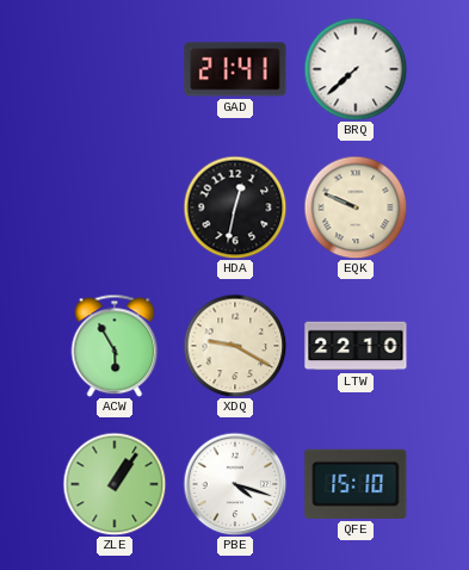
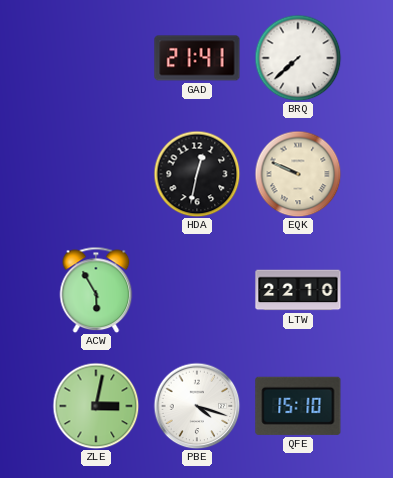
XDQ: 9:20 -> none (235, 346)
ZLE: 1:06 -> 3:02 (96, 406)
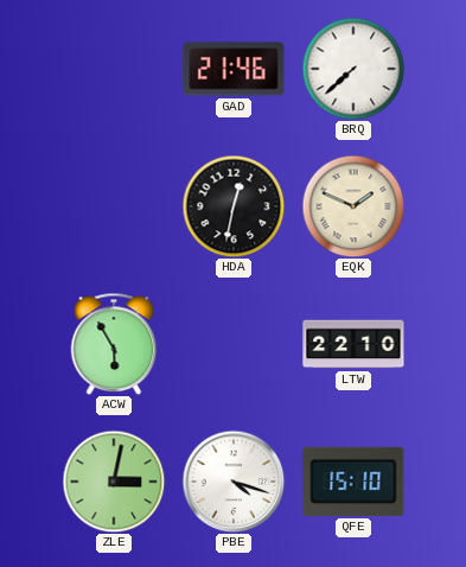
GAD: 21:41 -> 21:46 (234, 69)
EQK: 9:49 -> 1:49 (353, 206)
